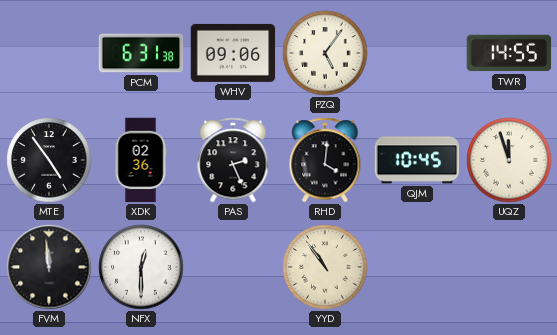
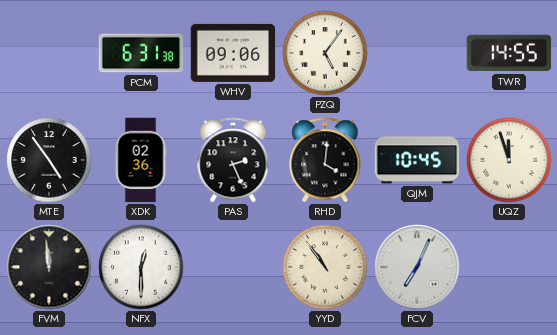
FCV: none -> 7:04 (417, 267)
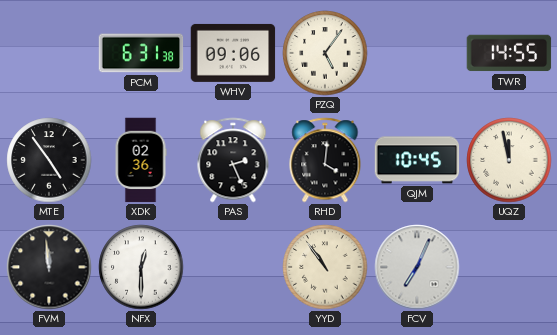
UQZ: 11:57 -> 11:58 (509, 160)
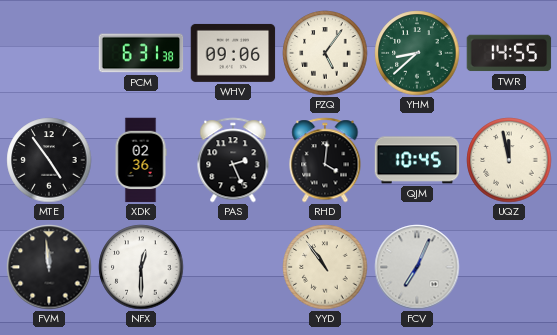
YHM: none -> 8:38 (417, 53)
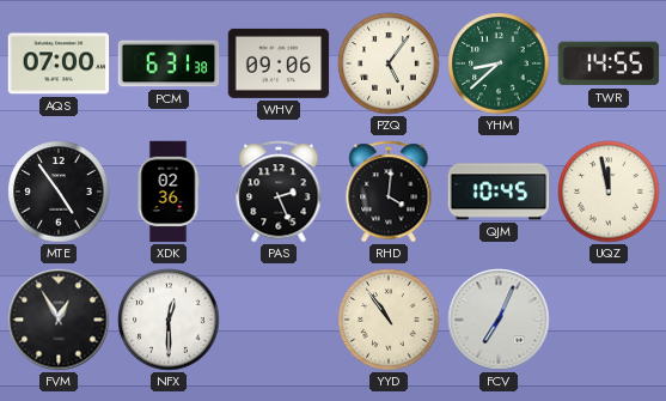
AQS: none -> 07:00 (59, 63)
FVM: 11:59 -> 12:55 (59, 320)
